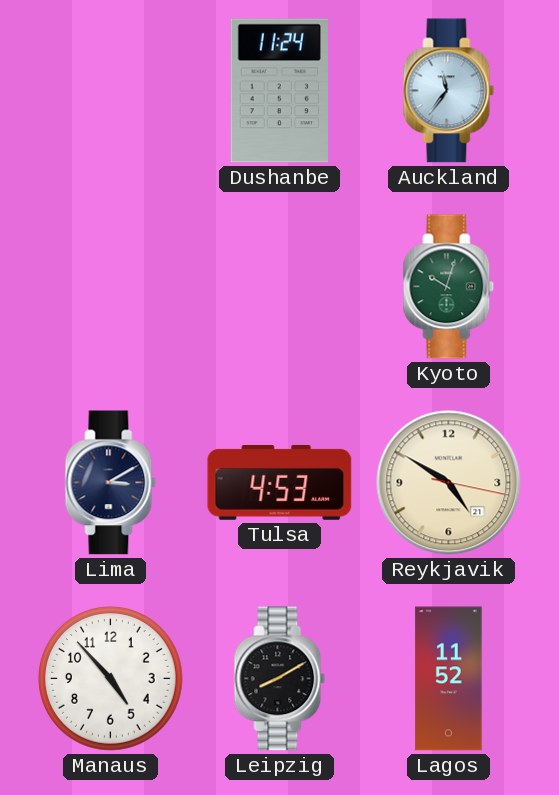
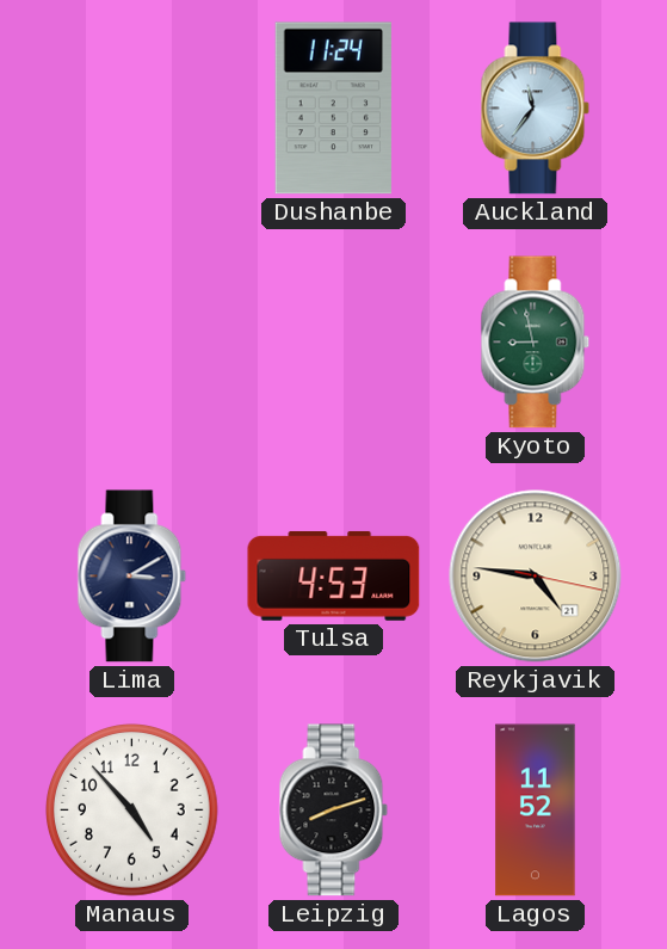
Kyoto: 10:03 -> 8:58 (536, 343)
Reykjavik: 4:50 -> 4:46 (536, 577)
Leipzig: 8:10 -> 8:12 (334, 811)
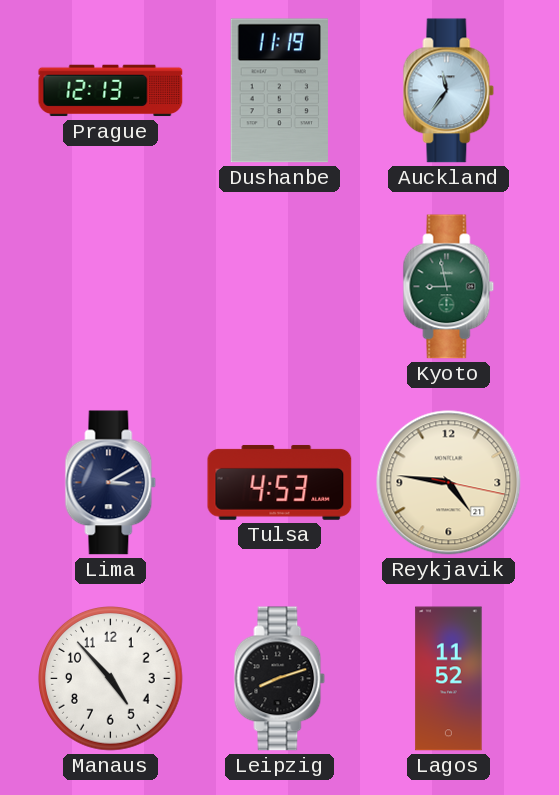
Prague: none -> 12:13 (111, 91)
Dushanbe: 11:24 -> 11:19 (279, 91)
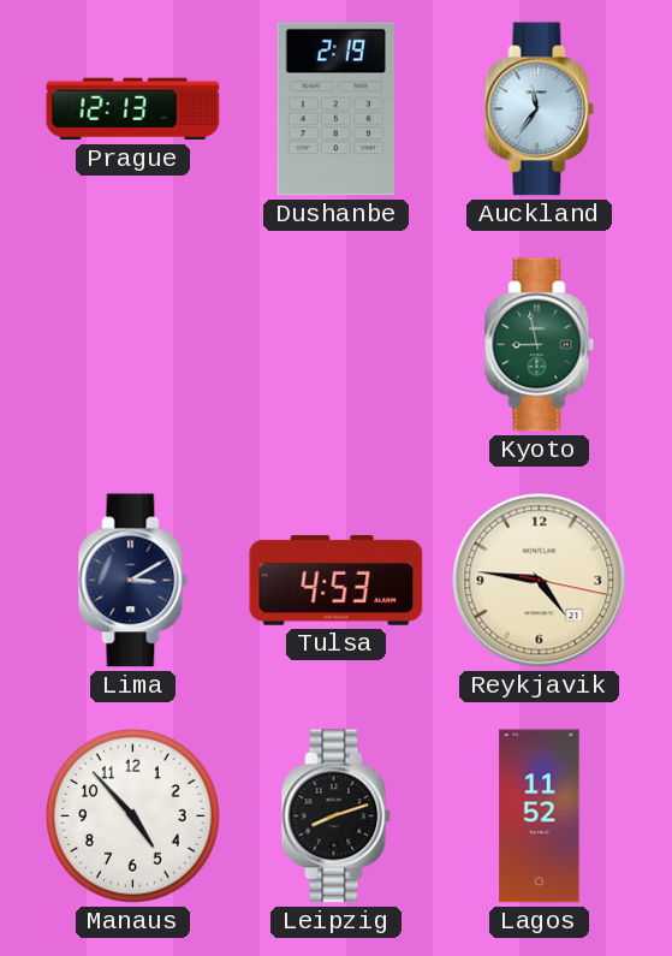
Dushanbe: 11:19 -> 2:19 (335, 109)
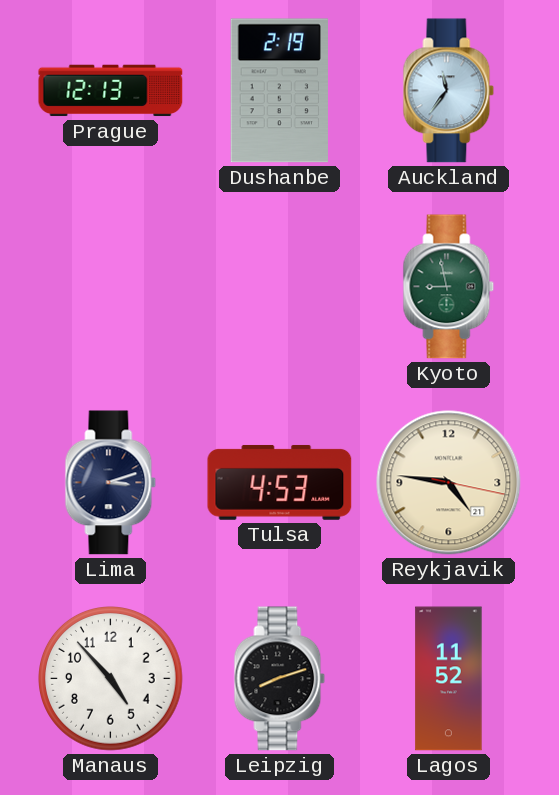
Lima: 3:10 -> 3:12 (111, 483)
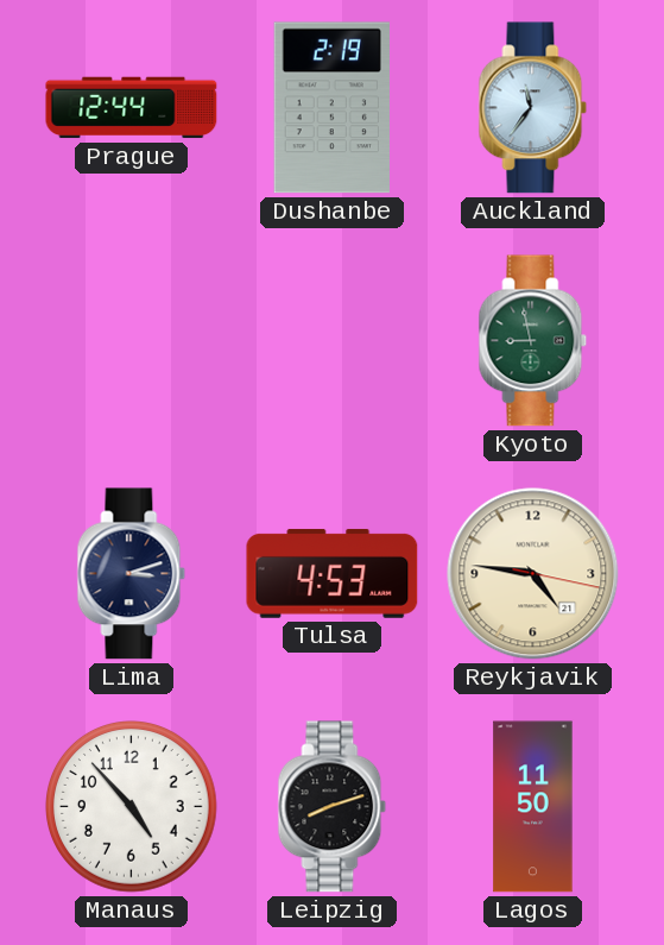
Prague: 12:13 -> 12:44 (132, 108)
Lagos: 11:52 -> 11:50 (533, 807)
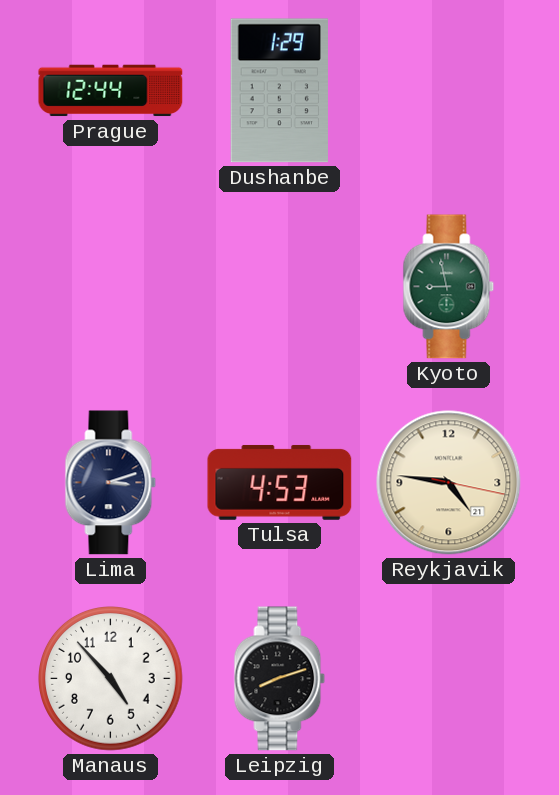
Dushanbe: 2:19 -> 1:29 (279, 91)
Auckland: 11:36 -> none (533, 108)
Lagos: 11:50 -> none (533, 807)
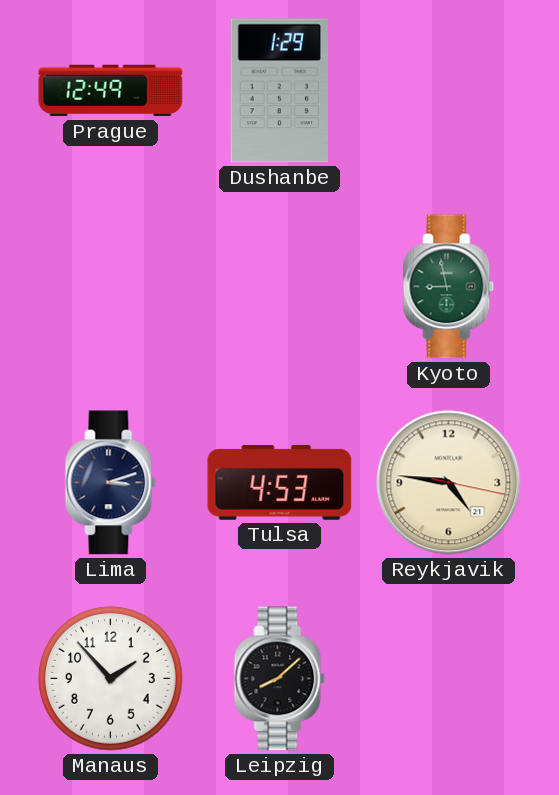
Prague: 12:44 -> 12:49 (111, 91)
Manaus: 4:53 -> 1:53 (111, 679)
Leipzig: 8:12 -> 8:08 (280, 679)
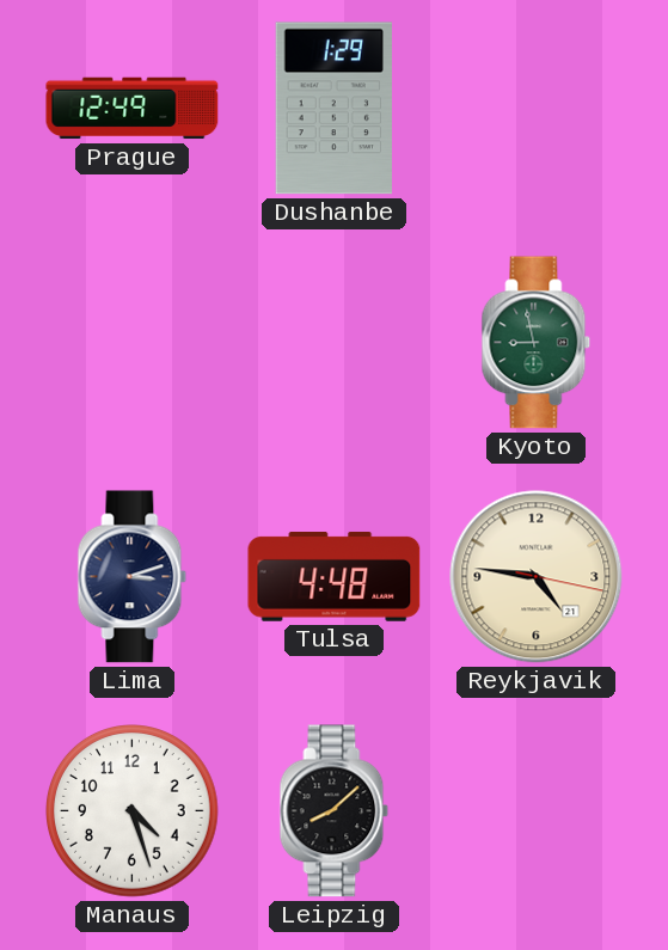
Tulsa: 4:53 -> 4:48 (335, 577)
Manaus: 1:53 -> 4:27 (133, 811)
